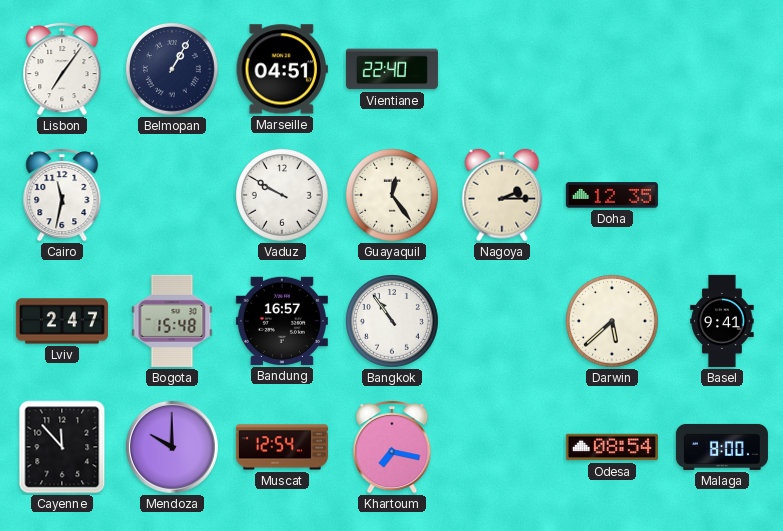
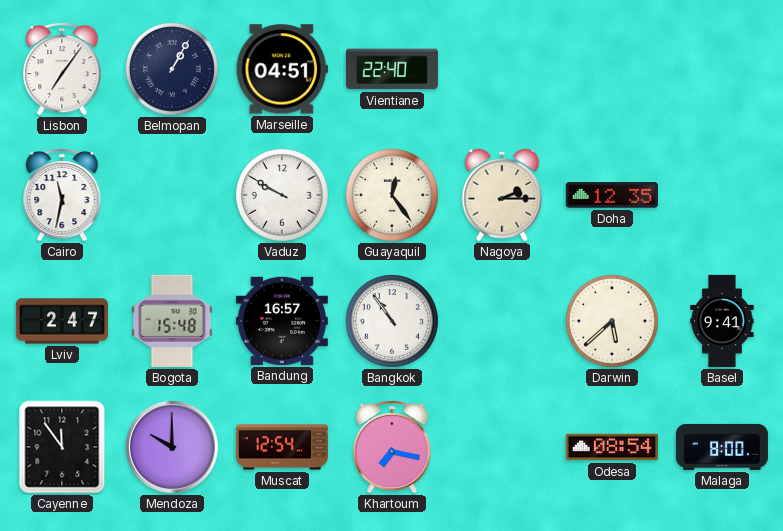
Cayenne: 11:53 -> 11:54 (62, 447)
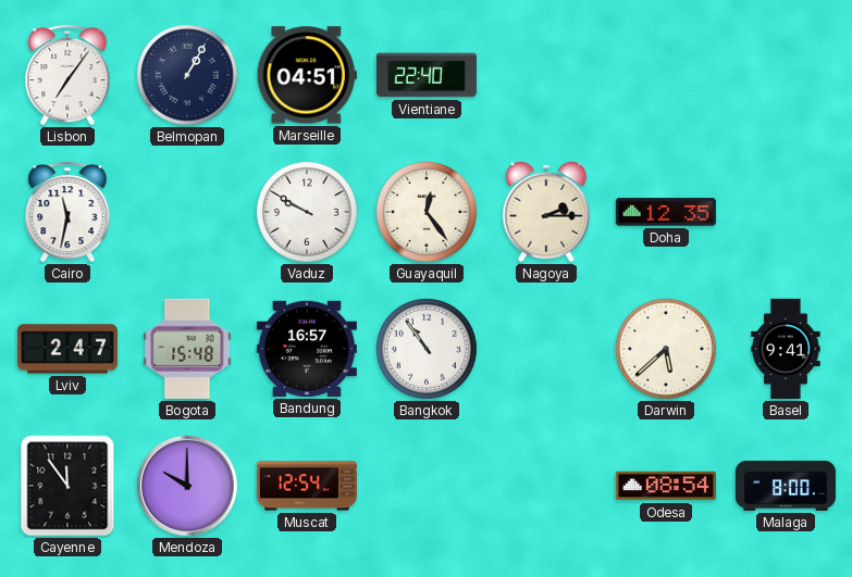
Khartoum: 7:17 -> none (392, 448)
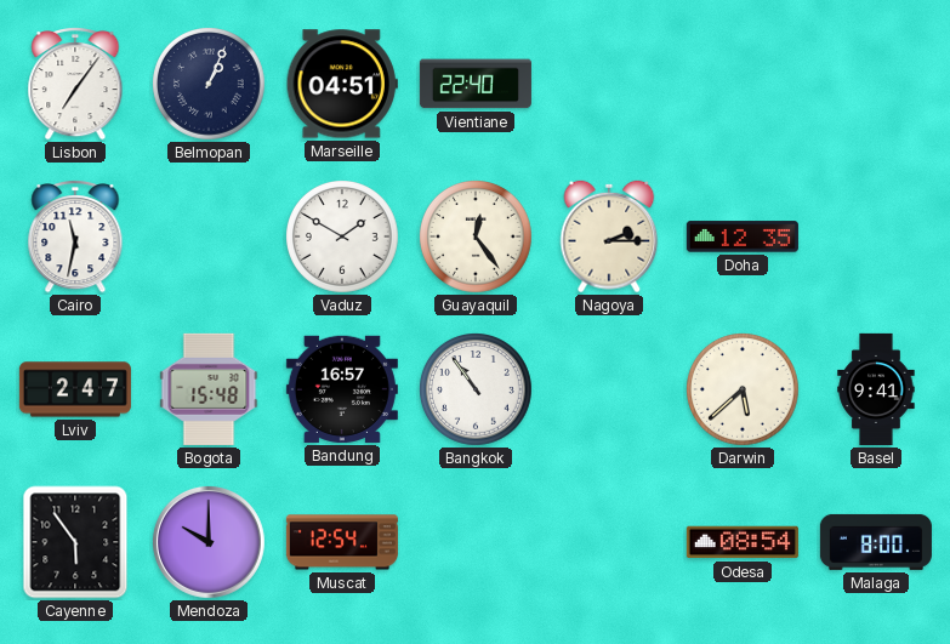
Belmopan: 1:05 -> 1:04 (210, 85)
Vaduz: 9:50 -> 1:50 (343, 238)
Cayenne: 11:54 -> 5:54 (75, 542)
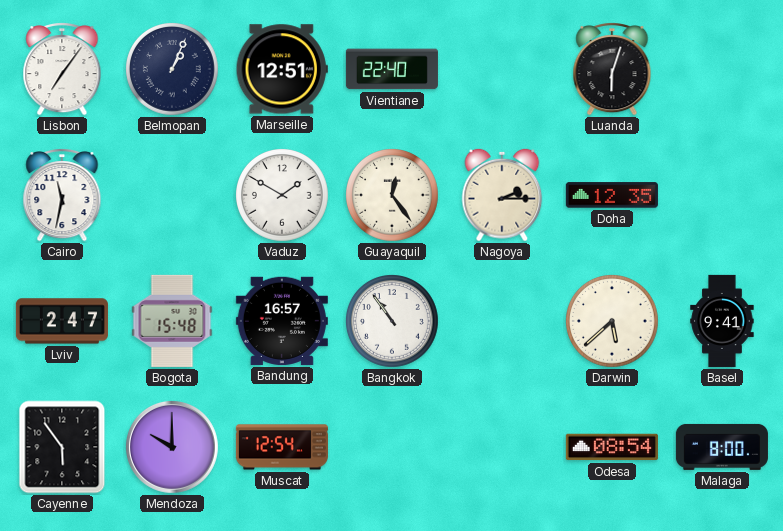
Marseille: 04:51 -> 12:51 (282, 69)
Luanda: none -> 6:03 (612, 70)
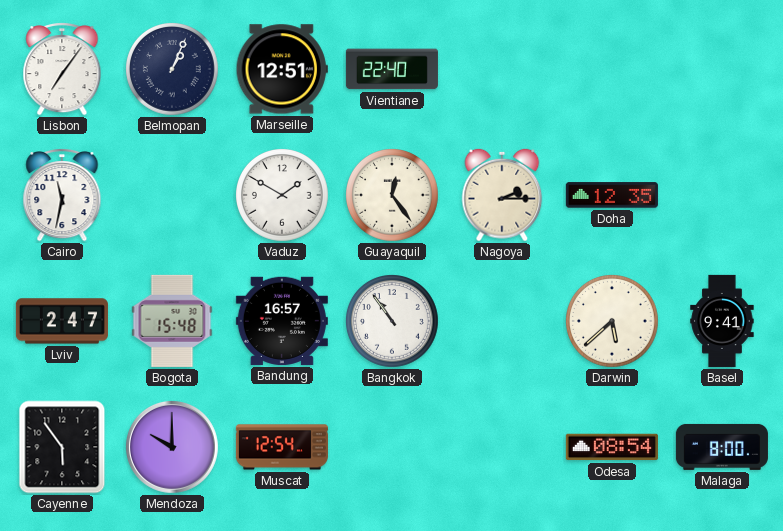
Luanda: 6:03 -> none (612, 70)
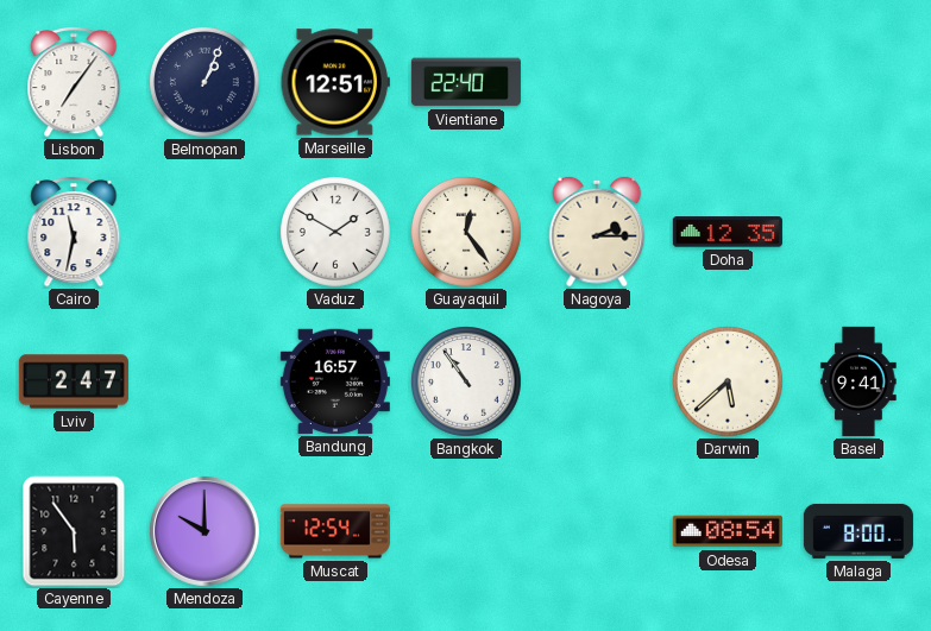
Bogota: 15:48 -> none (172, 321)
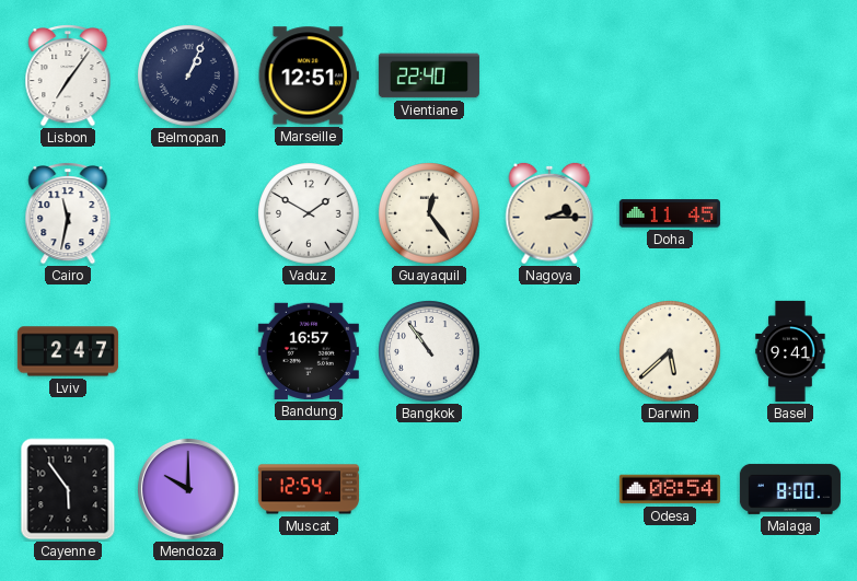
Doha: 12:35 -> 11:45 (670, 213)
